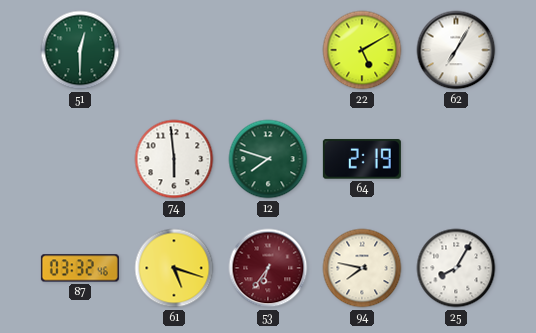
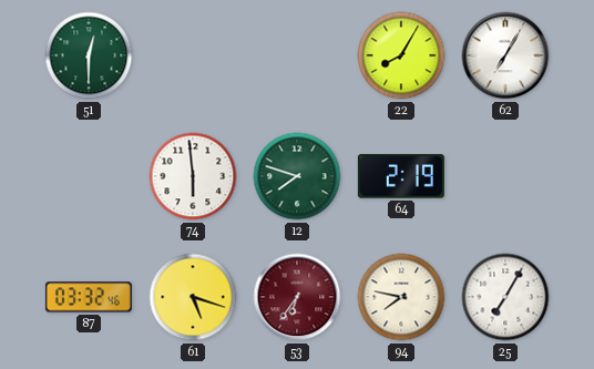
22: 5:10 -> 8:05 (401, 55)
25: 8:05 -> 7:05 (505, 297)
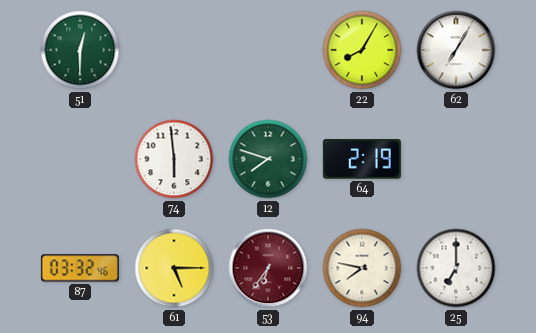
61: 5:18 -> 5:15 (174, 268)
25: 7:05 -> 7:00 (456, 268)
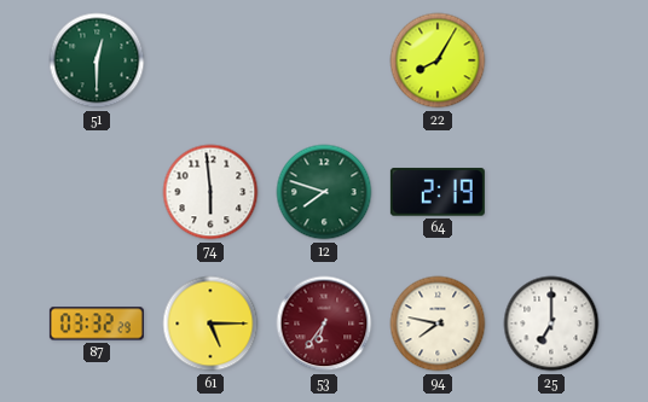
62: 7:05 -> none (456, 50)
87: 03:32:46 -> 03:32:29 (97, 324)
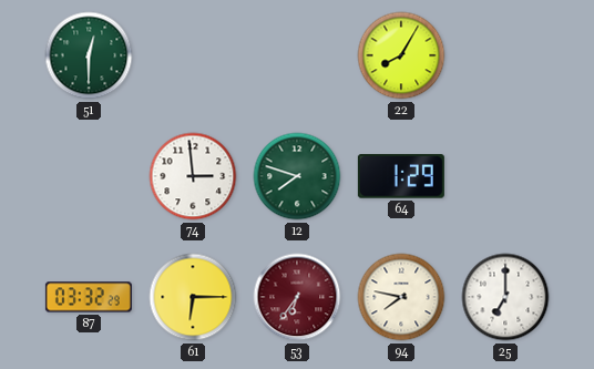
74: 5:59 -> 2:59 (193, 176)
64: 2:19 -> 1:29 (401, 176)
61: 5:15 -> 6:15 (193, 297)
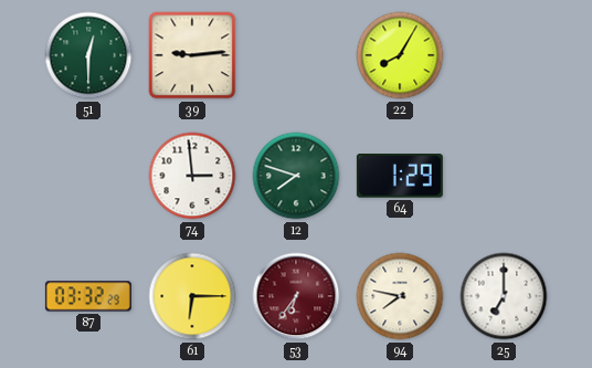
39: none -> 9:14 (192, 55)
